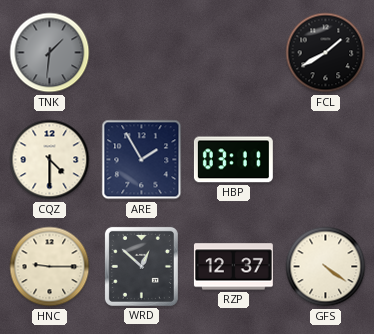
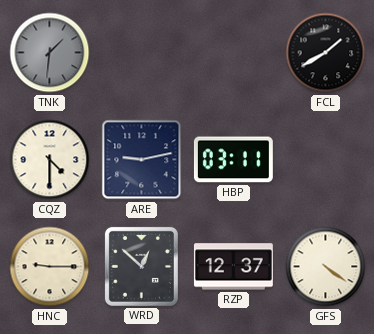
ARE: 1:55 -> 9:13 (142, 160)
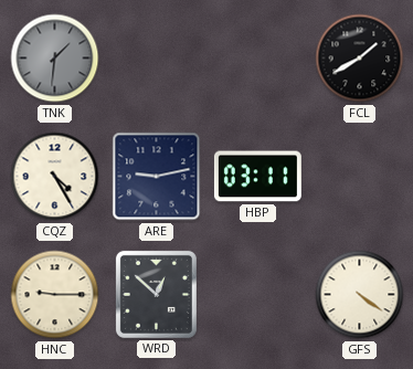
CQZ: 4:30 -> 4:25 (55, 177)
RZP: 12:37 -> none (233, 267)
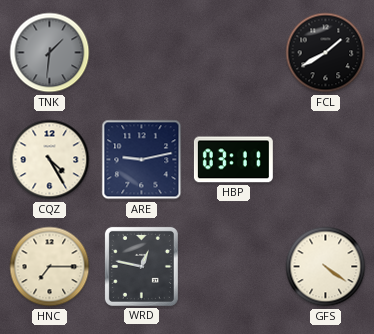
HNC: 9:15 -> 7:15 (50, 267)
WRD: 12:52 -> 12:47 (141, 266)
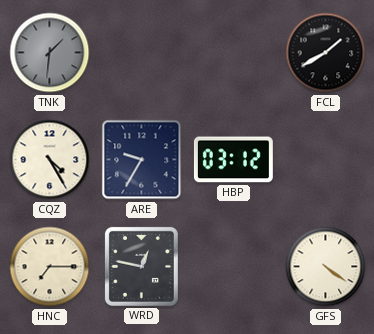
ARE: 9:13 -> 9:35 (142, 160)
HBP: 03:11 -> 03:12 (233, 160)
